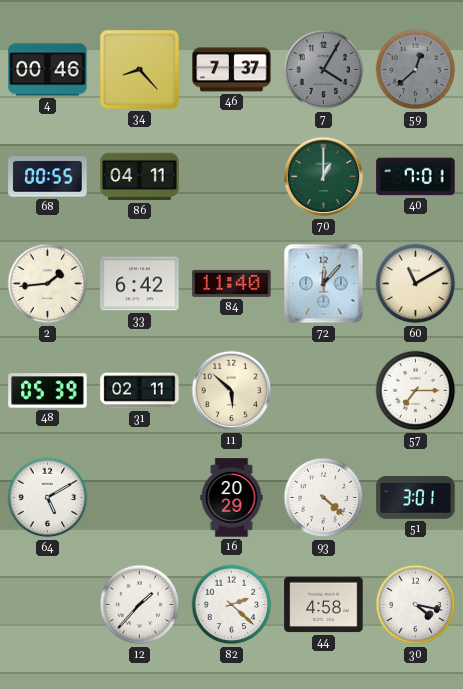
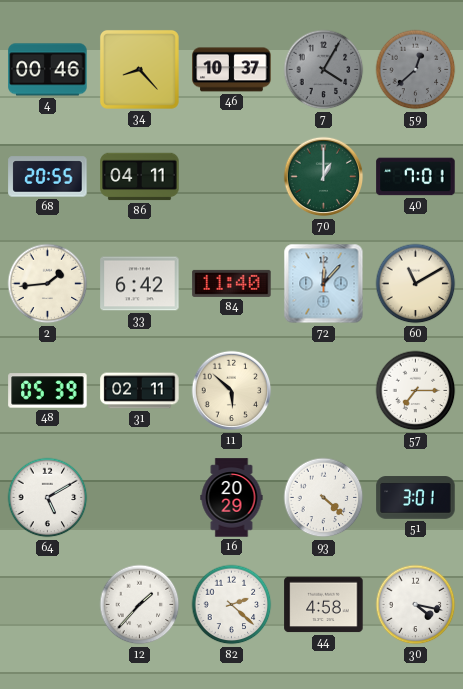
46: 7:37 -> 10:37 (232, 70)
68: 00:55 -> 20:55 (48, 177)
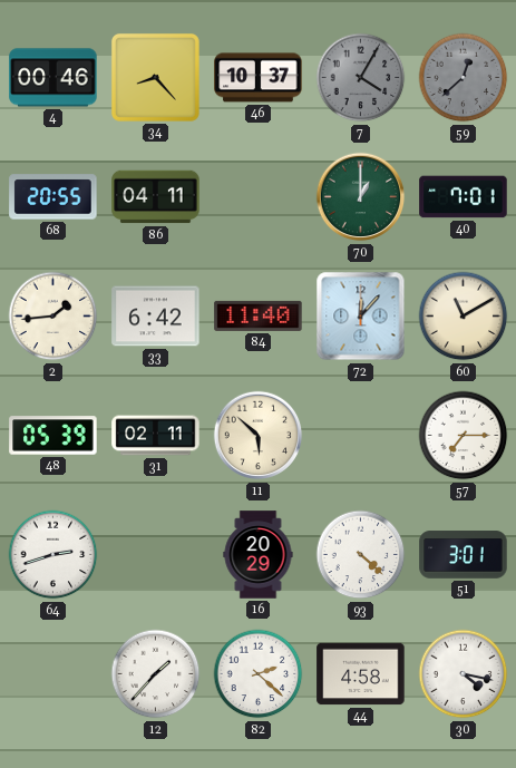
64: 5:10 -> 2:42 (53, 555)
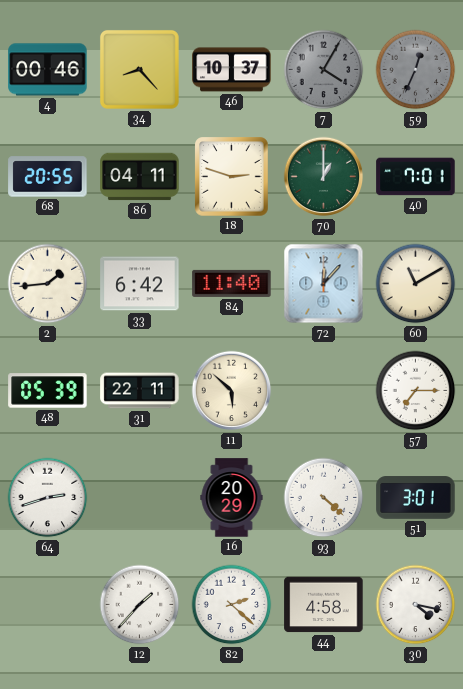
59: 12:38 -> 12:34 (416, 70)
18: none -> 2:48 (232, 177)
31: 02:11 -> 22:11 (140, 391)
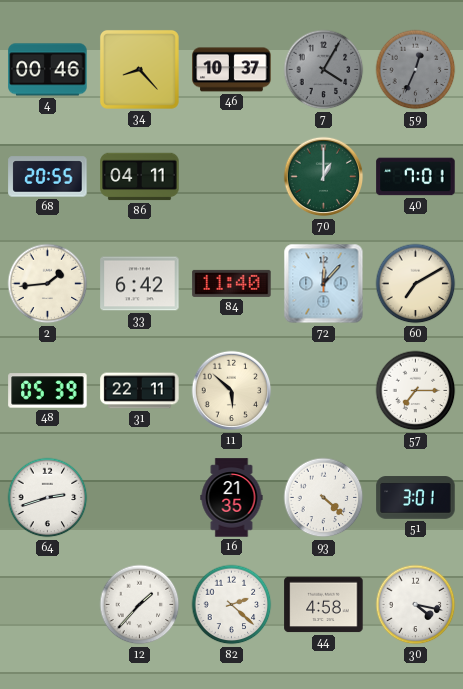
18: 2:48 -> none (232, 177)
60: 11:10 -> 7:10 (416, 284)
16: 20:29 -> 21:35 (232, 498)
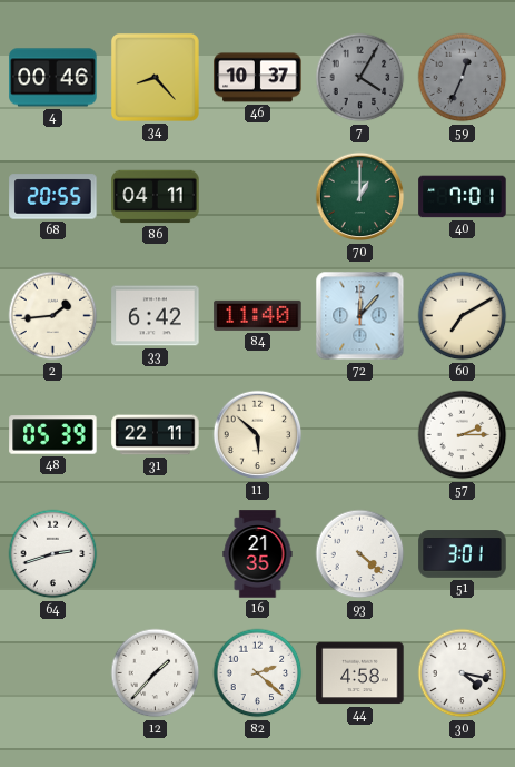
57: 7:15 -> 2:15 (463, 435)
